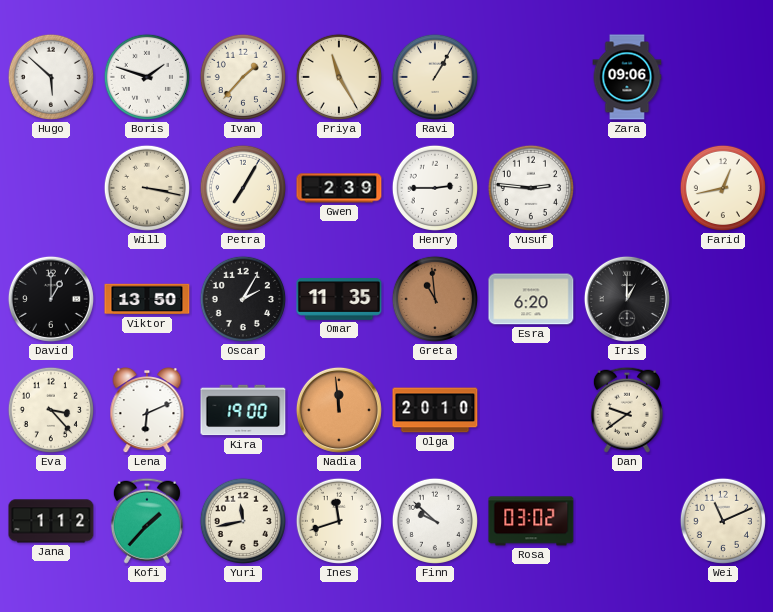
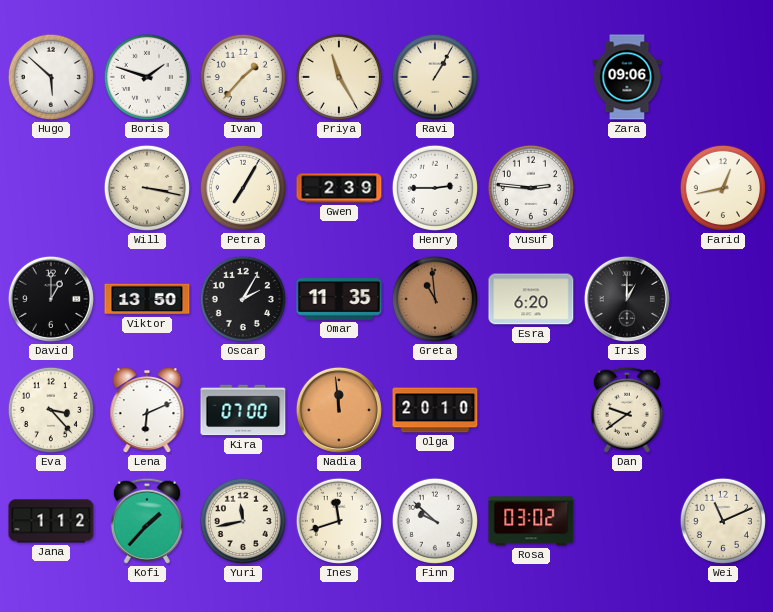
Kira: 19:00 -> 07:00 (243, 410)
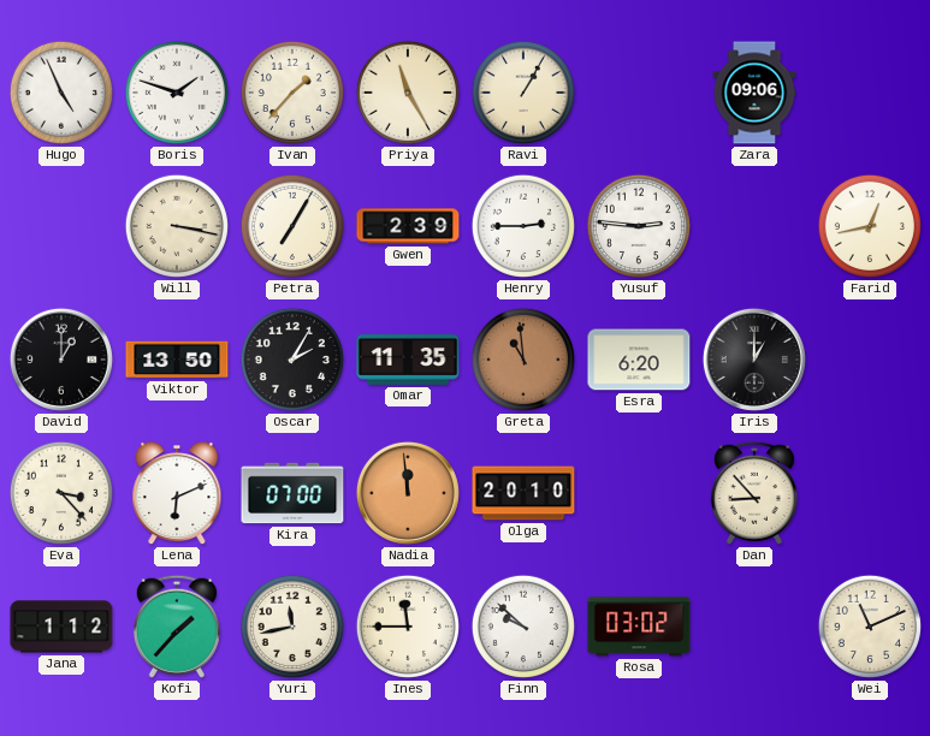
Hugo: 5:52 -> 4:56 (61, 93)
Dan: 9:39 -> 8:53 (754, 493)
Ines: 11:42 -> 11:45 (408, 627)
